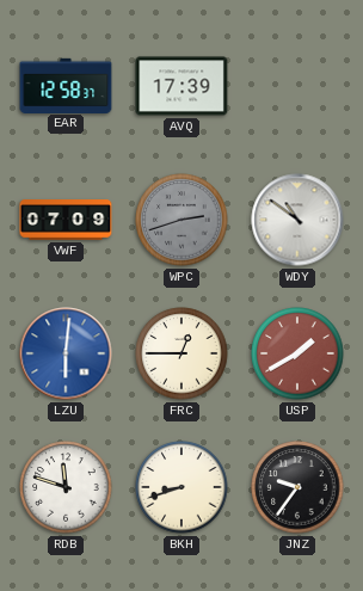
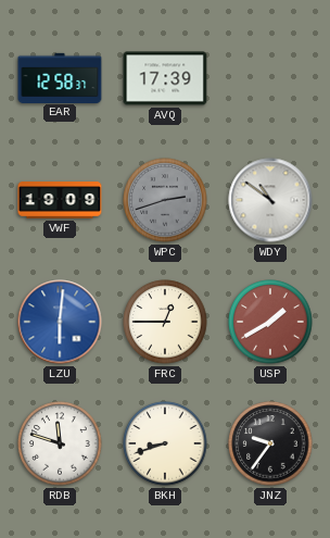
VWF: 07:09 -> 19:09 (60, 200)
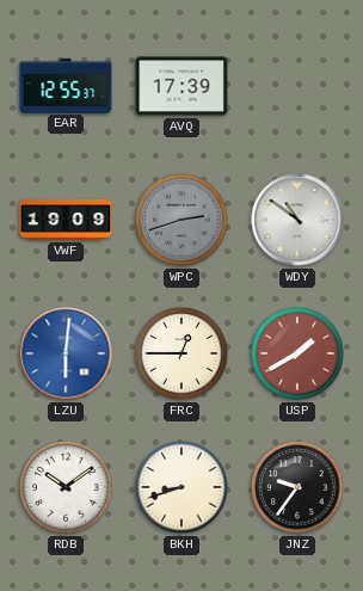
EAR: 12:58 -> 12:55 (66, 85)
RDB: 11:48 -> 10:09 (66, 487)
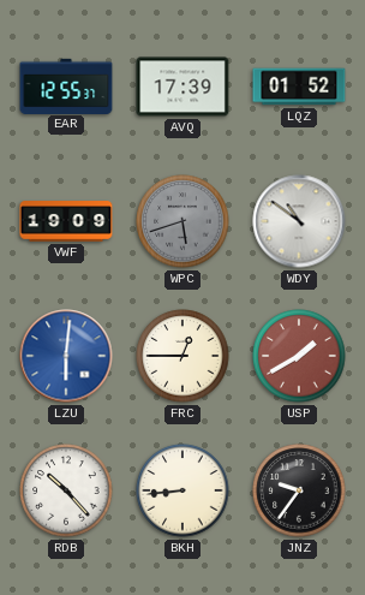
LQZ: none -> 01:52 (299, 87)
WPC: 2:42 -> 5:42 (182, 221)
RDB: 10:09 -> 10:23 (66, 490)
BKH: 8:42 -> 8:44 (182, 490)
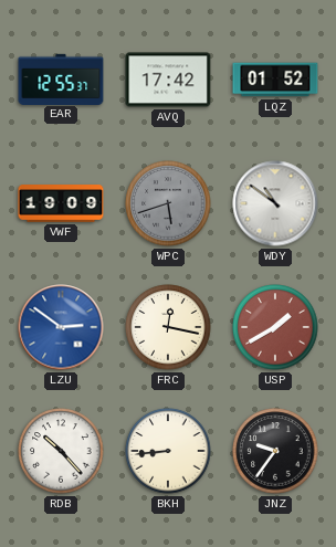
AVQ: 17:39 -> 17:42 (168, 80)
LZU: 6:01 -> 2:51 (61, 327)
FRC: 12:45 -> 12:17 (168, 327)
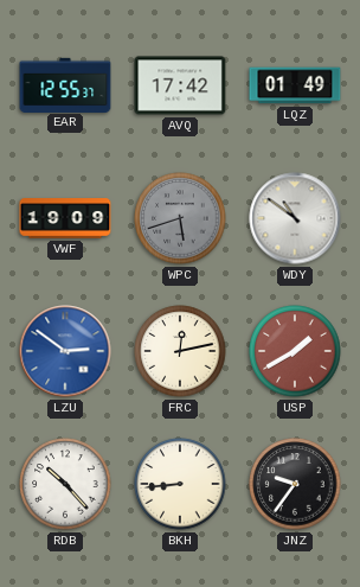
LQZ: 01:52 -> 01:49 (295, 85)
FRC: 12:17 -> 12:13 (180, 351)
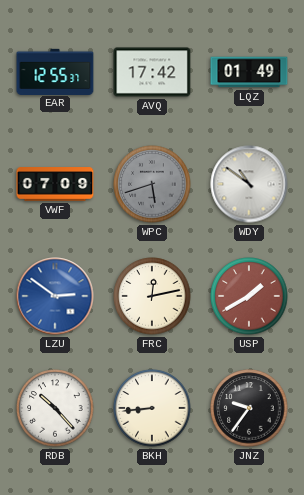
VWF: 19:09 -> 07:09 (55, 184)
